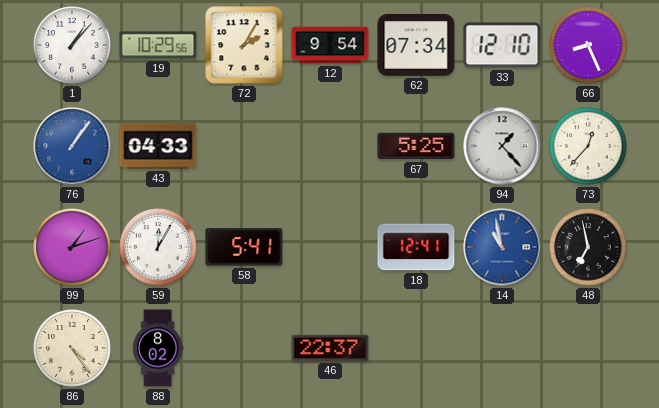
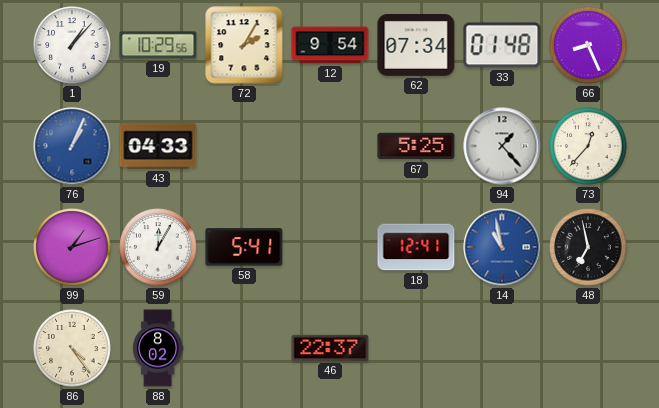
33: 12:10 -> 01:48 (502, 45)
76: 1:06 -> 1:04 (72, 146)
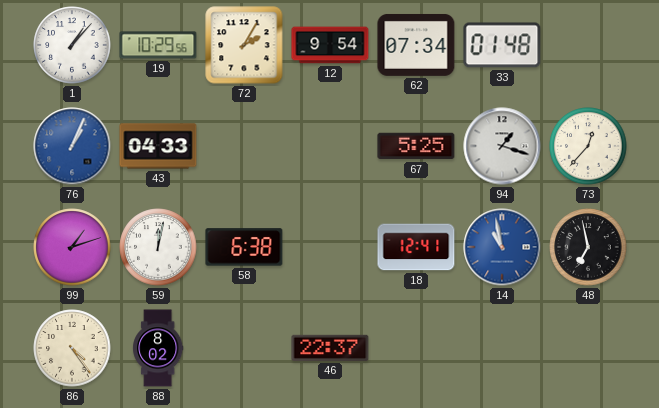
66: 8:26 -> none (588, 45)
94: 1:23 -> 1:18 (502, 146)
59: 12:05 -> 12:02 (158, 247)
58: 5:41 -> 6:38 (244, 247)
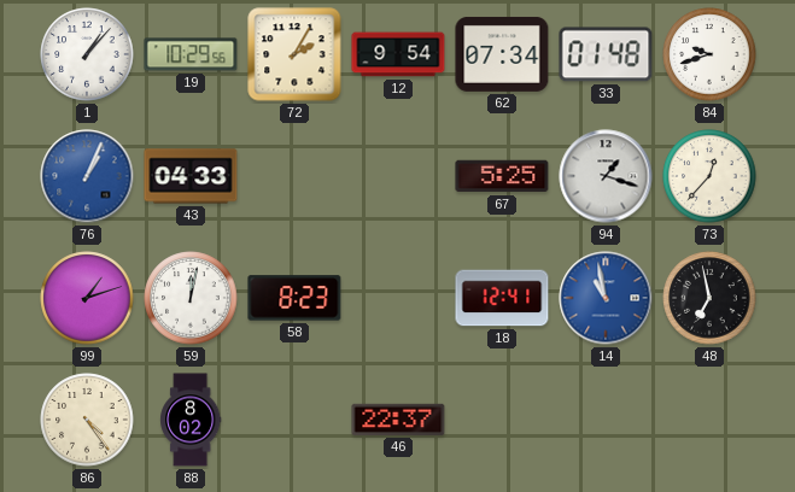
84: none -> 9:42 (709, 54)
58: 6:38 -> 8:23 (294, 298)
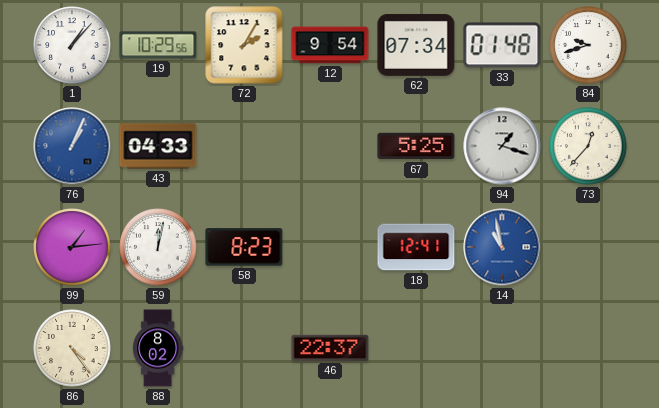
99: 1:12 -> 1:14 (72, 247)
48: 6:58 -> none (709, 298)
